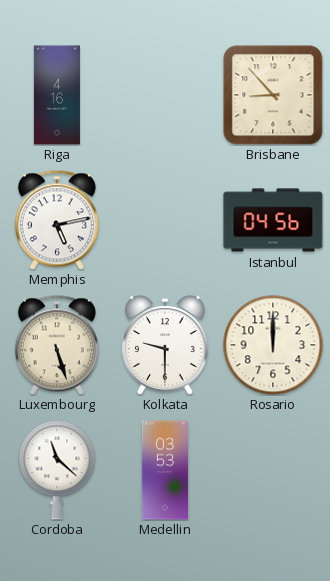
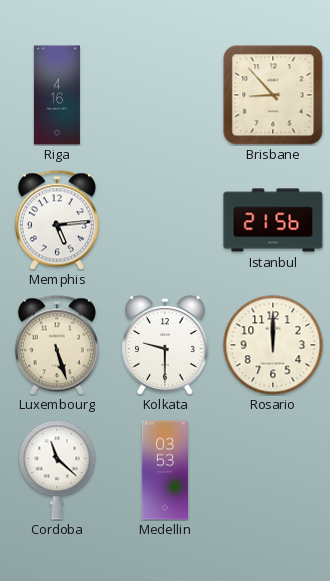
Memphis: 5:13 -> 5:14 (57, 220)
Istanbul: 04:56 -> 21:56 (273, 220)
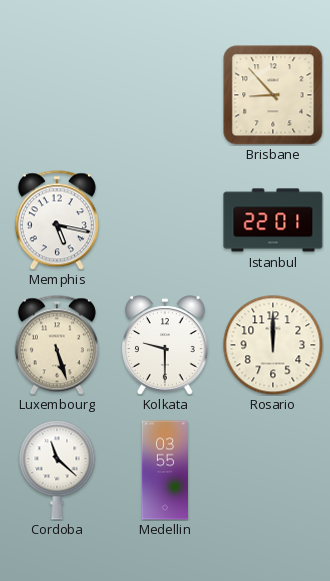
Riga: 4:16 -> none (57, 95)
Memphis: 5:14 -> 5:17 (57, 220)
Istanbul: 21:56 -> 22:01 (273, 220)
Medellin: 03:53 -> 03:55 (164, 470)
